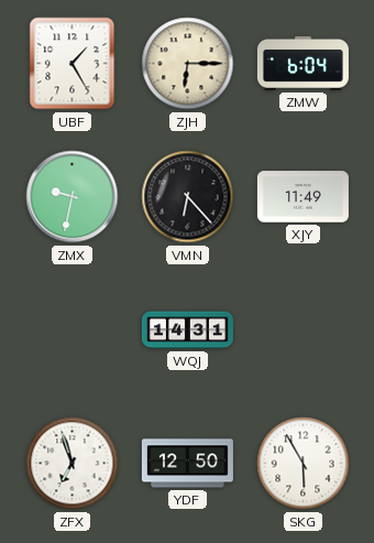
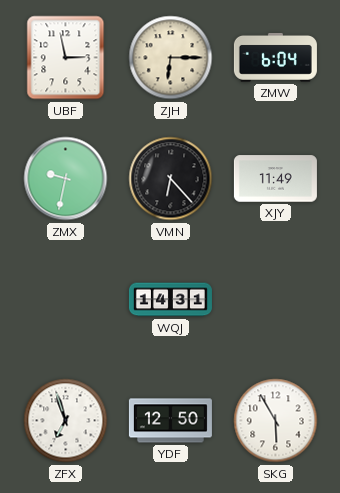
UBF: 1:25 -> 2:58 (66, 58)
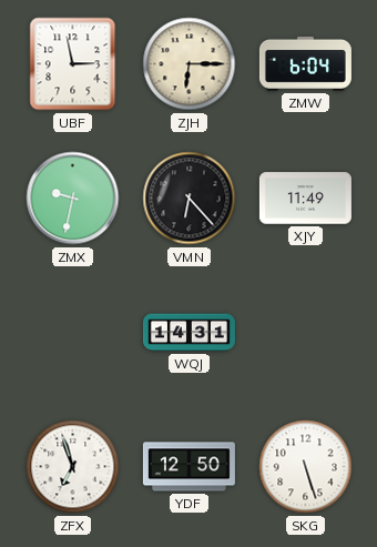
SKG: 5:55 -> 5:27 (306, 467)
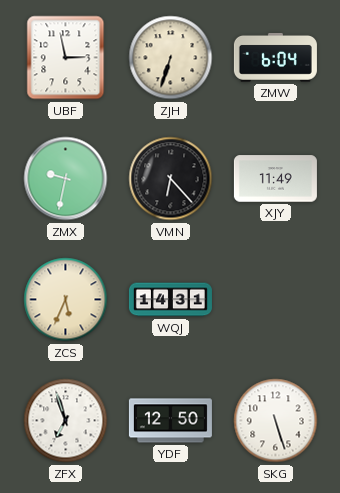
ZJH: 6:15 -> 6:33 (171, 58)
ZCS: none -> 5:34 (66, 300)
